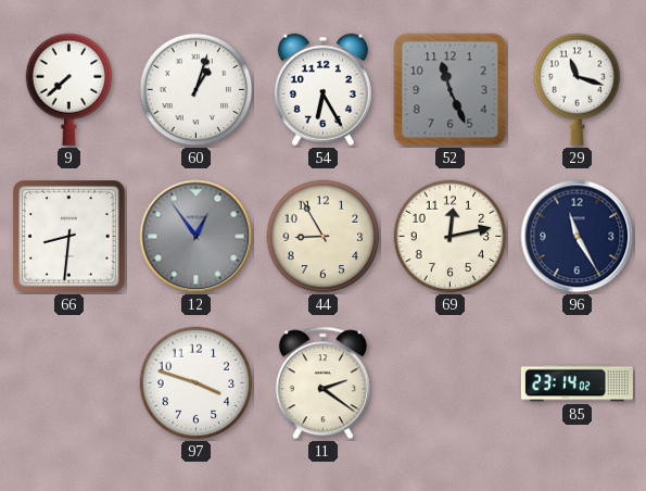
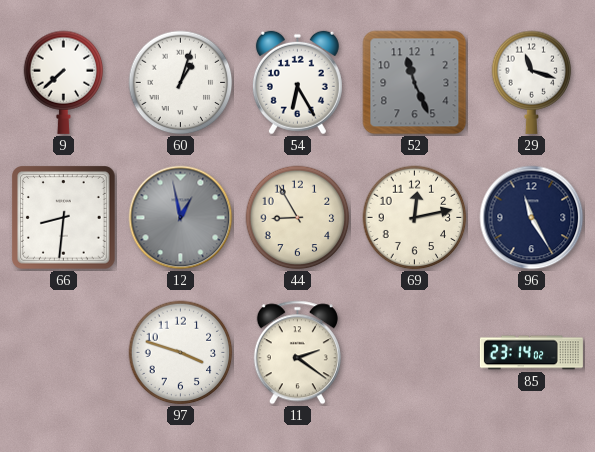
12: 12:54 -> 12:58 (181, 218)
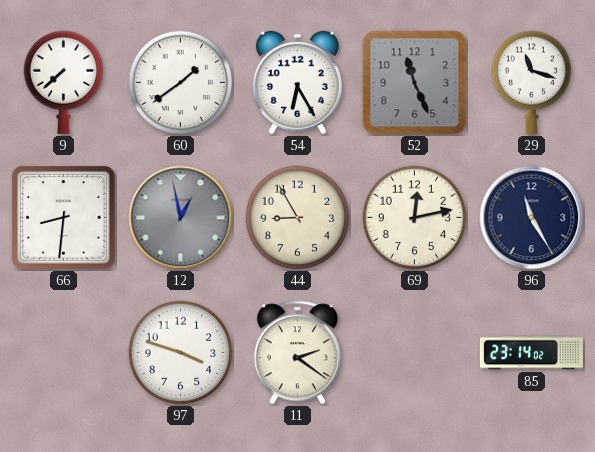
60: 1:03 -> 1:39 (181, 83)
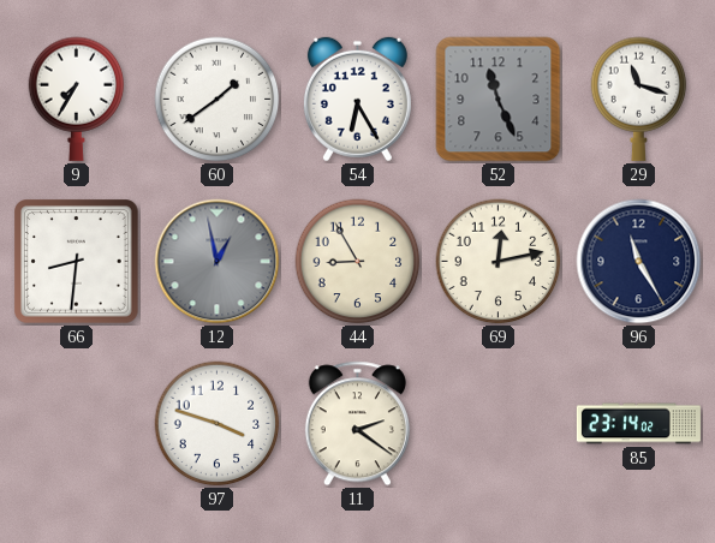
9: 7:38 -> 7:35 (77, 99)
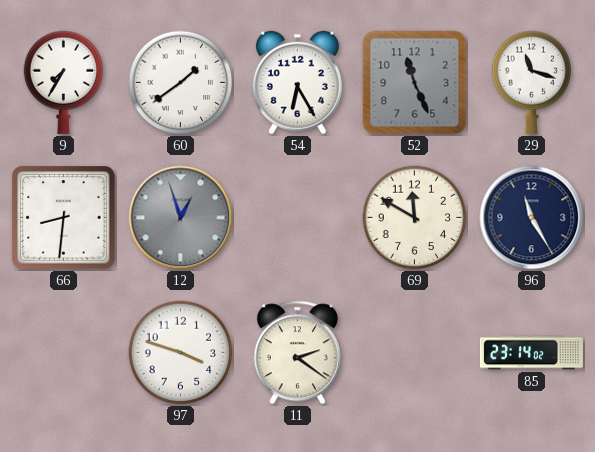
12: 12:58 -> 12:57 (181, 218)
44: 8:55 -> none (358, 262)
69: 12:13 -> 11:50 (415, 218)
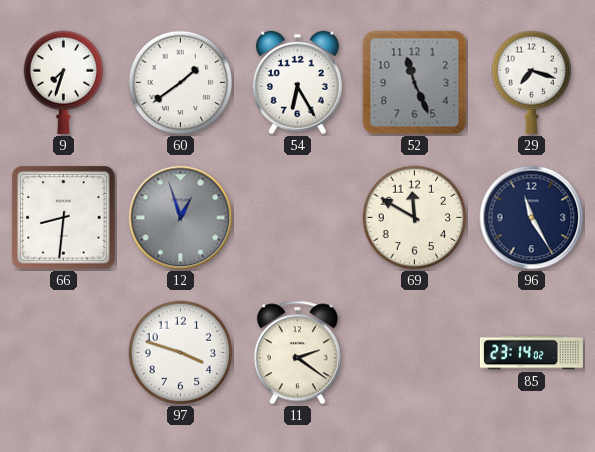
9: 7:35 -> 7:33 (64, 82)
29: 11:18 -> 7:18 (532, 82)
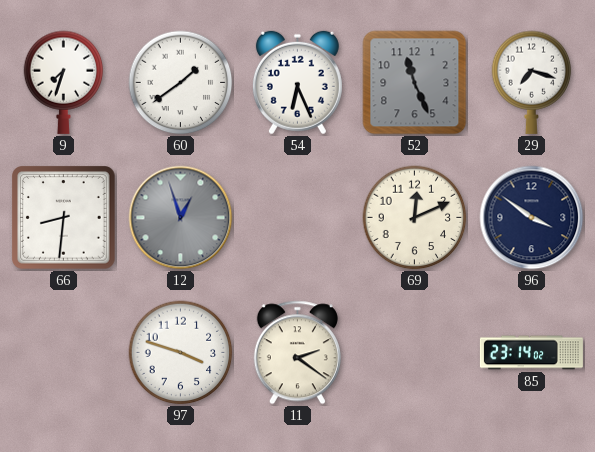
54: 6:25 -> 6:26 (297, 83)
69: 11:50 -> 12:11 (415, 218)
96: 11:25 -> 3:51 (532, 218)
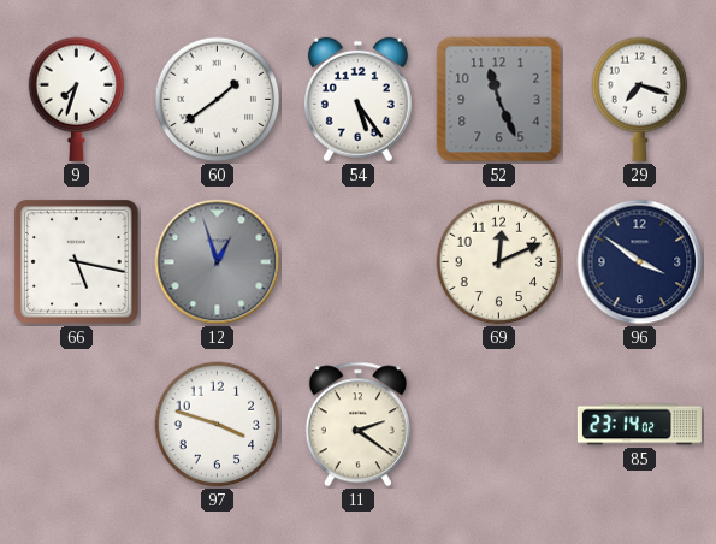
54: 6:26 -> 5:24 (357, 100)
66: 8:31 -> 5:17 (77, 262)
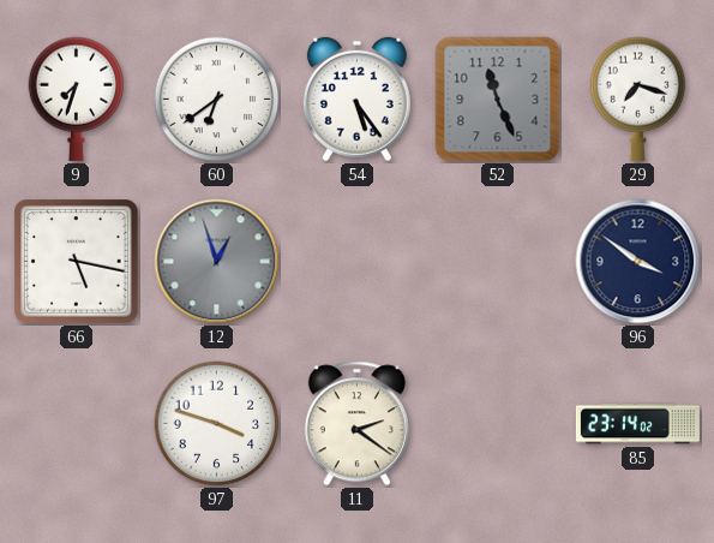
60: 1:39 -> 6:39 (217, 100)
69: 12:11 -> none (499, 262)
